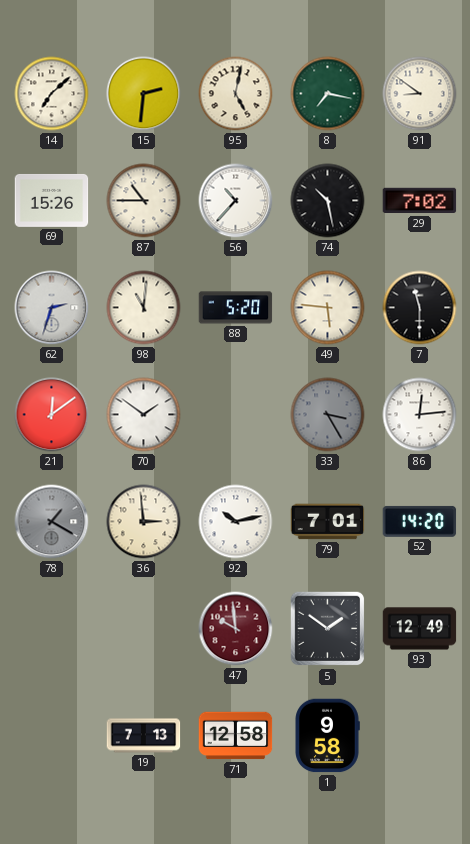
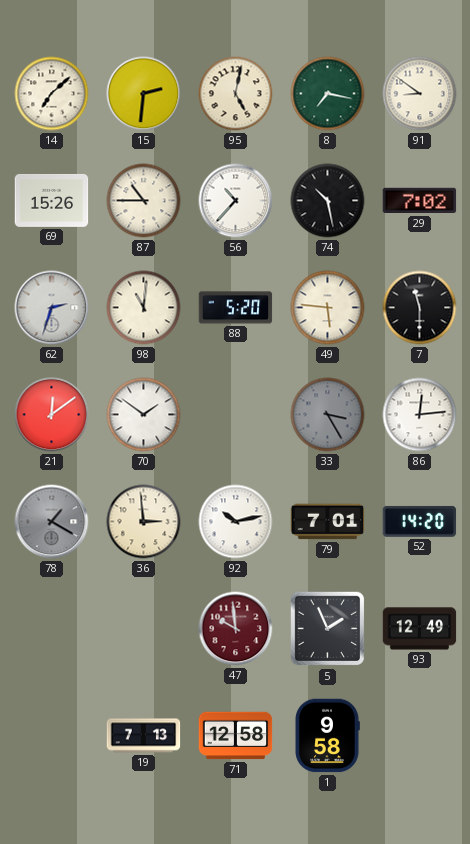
5: 1:51 -> 1:56 (328, 629)
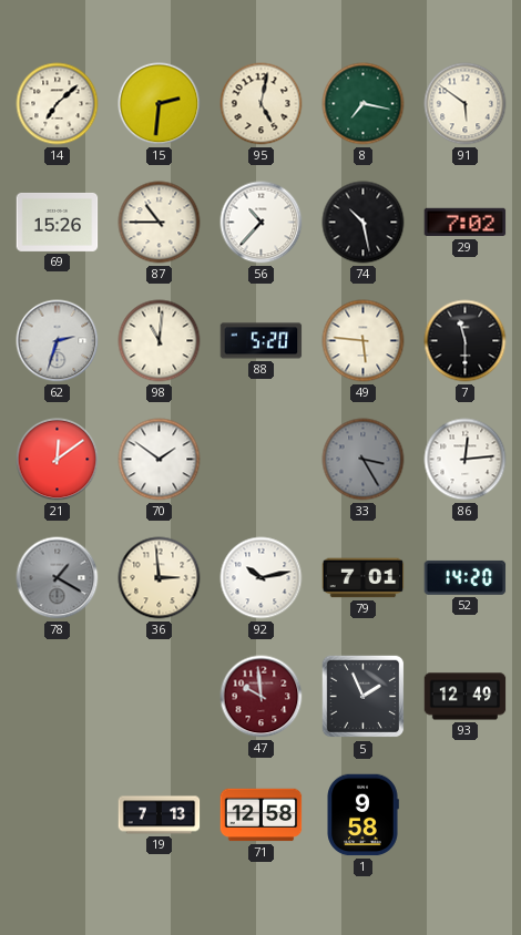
91: 8:51 -> 5:51 (466, 104)
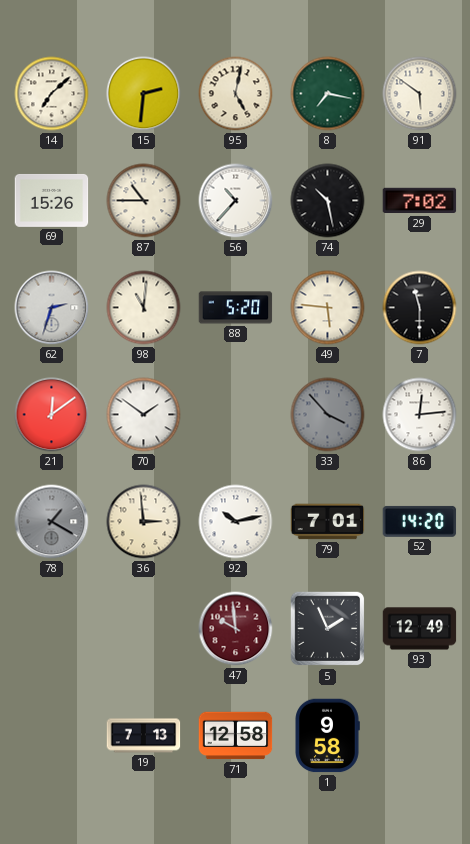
33: 3:25 -> 3:53 (328, 415)
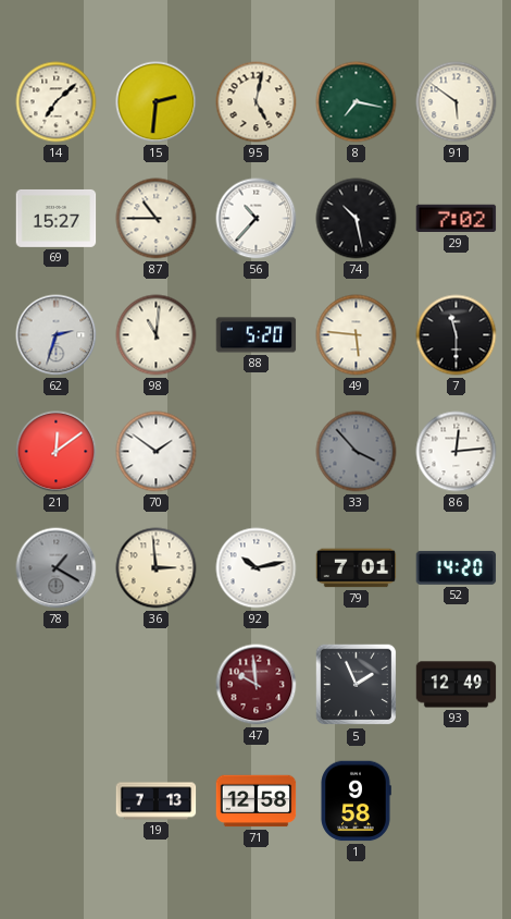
69: 15:26 -> 15:27 (57, 218)
